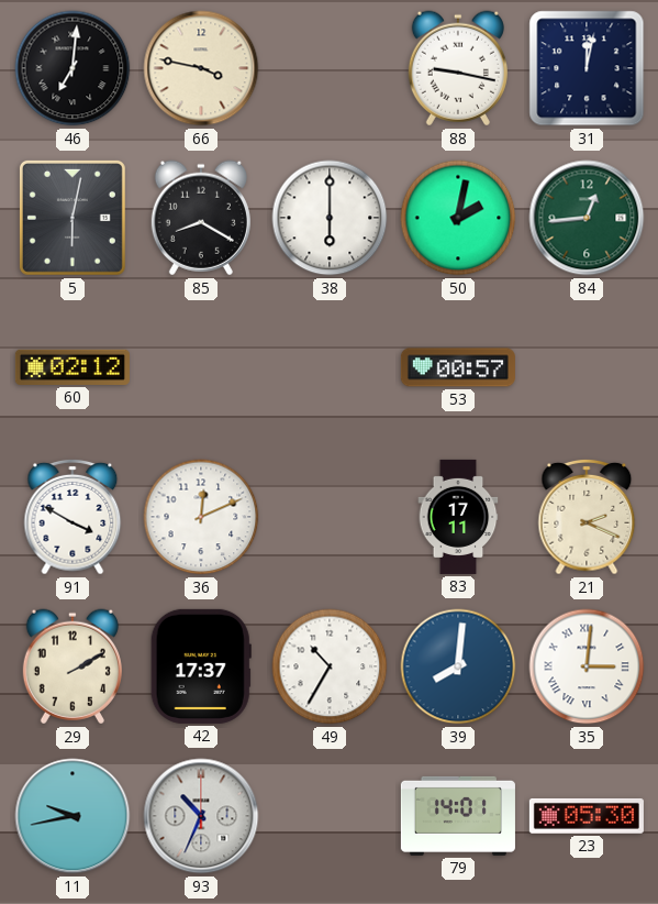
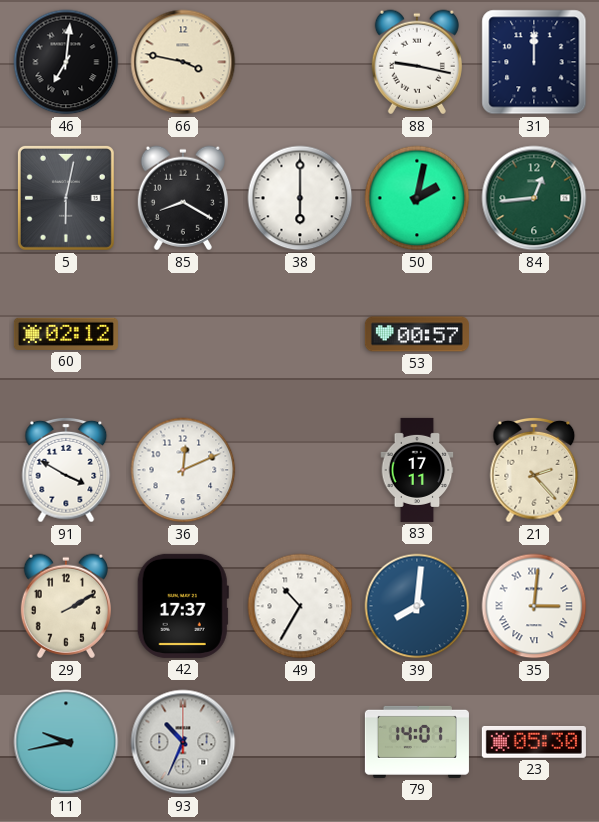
31: 12:02 -> 12:00 (534, 62)
21: 2:19 -> 2:23 (534, 470)
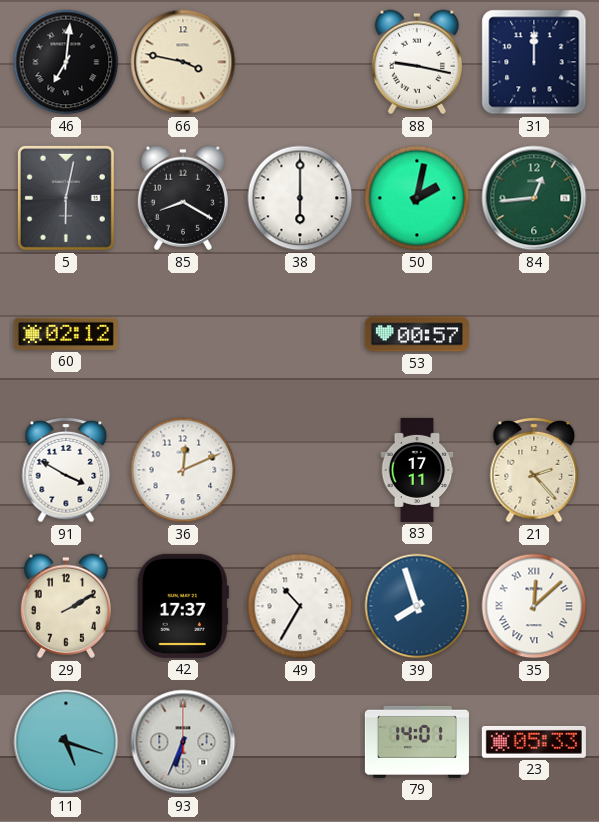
39: 8:01 -> 7:57 (417, 606)
35: 3:01 -> 12:08 (534, 606)
11: 9:43 -> 5:18 (66, 742)
93: 10:34 -> 6:34 (183, 742)
23: 05:30 -> 05:33 (534, 742)
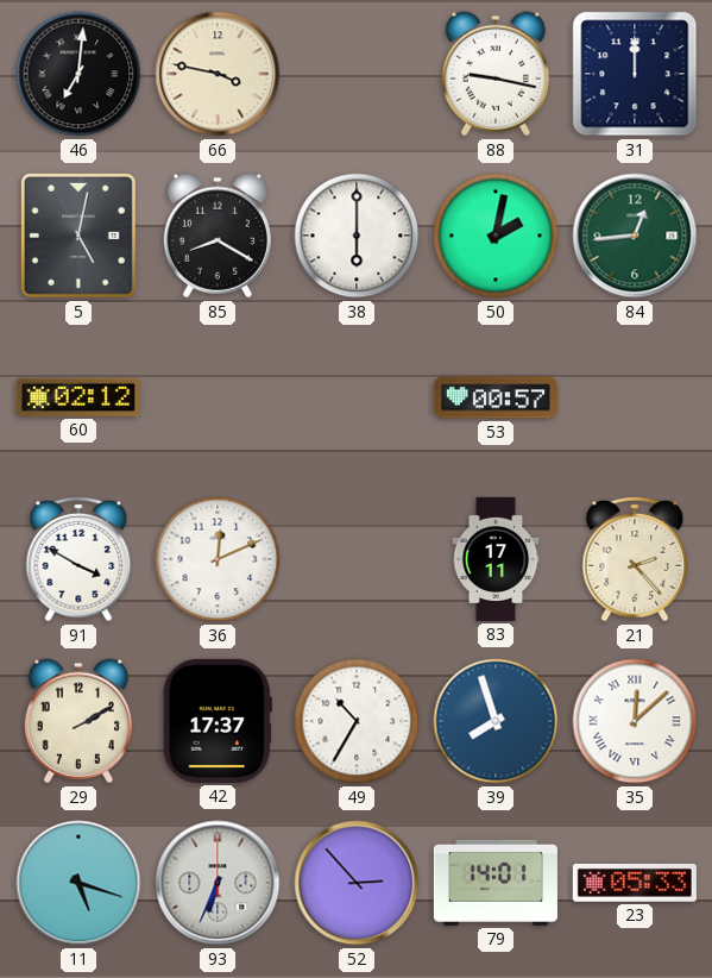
5: 6:02 -> 5:02 (78, 236)
52: none -> 2:53 (357, 883)
